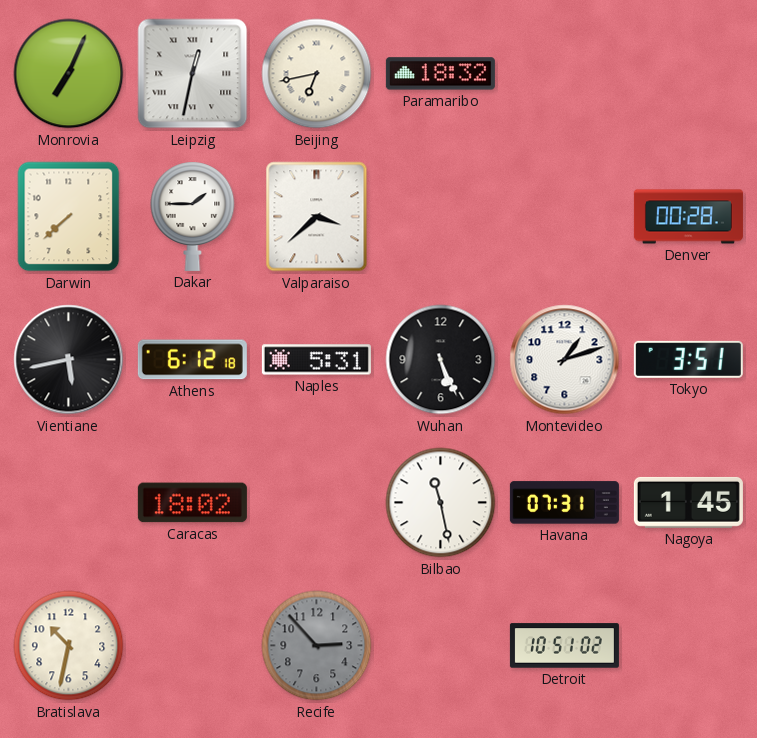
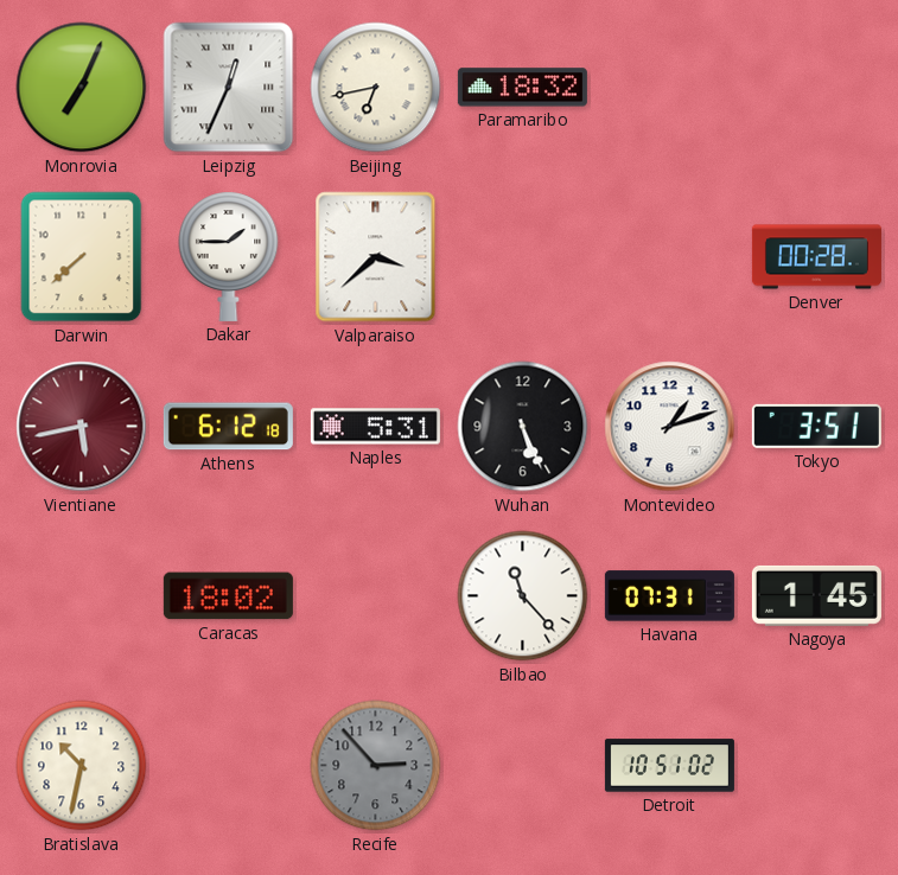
Leipzig: 12:32 -> 12:34 (229, 88)
Vientiane dial: black -> burgundy (82, 427)
Bilbao: 11:28 -> 11:23 (523, 596)
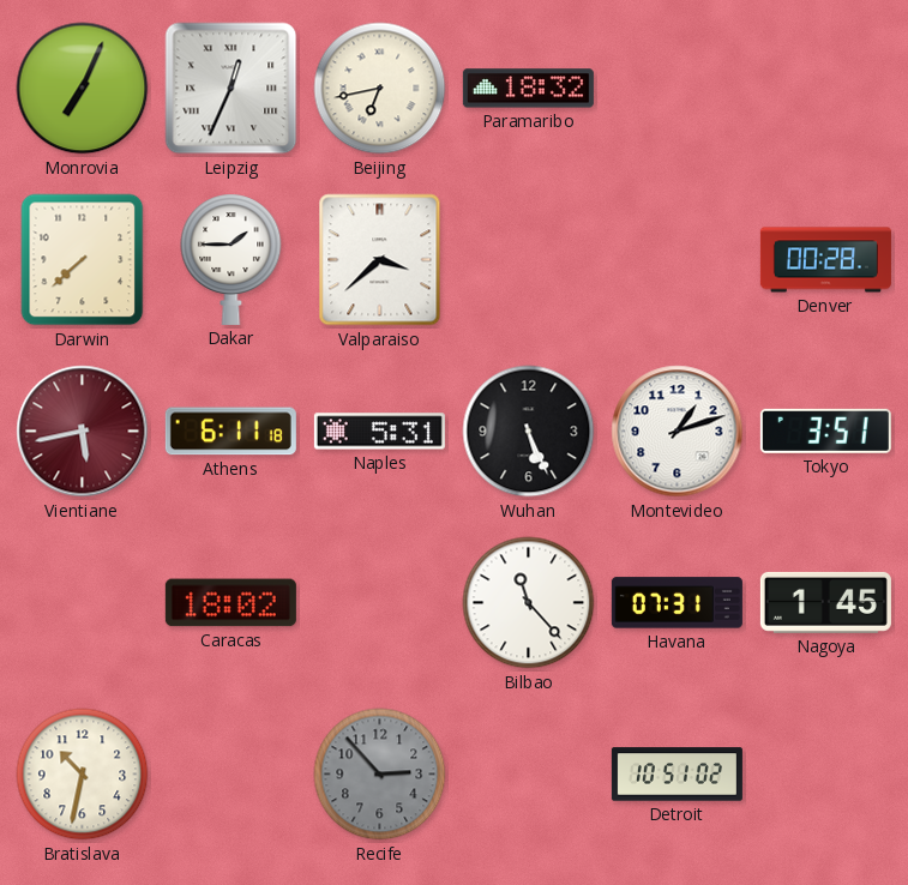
Athens: 6:12 -> 6:11 (230, 432)
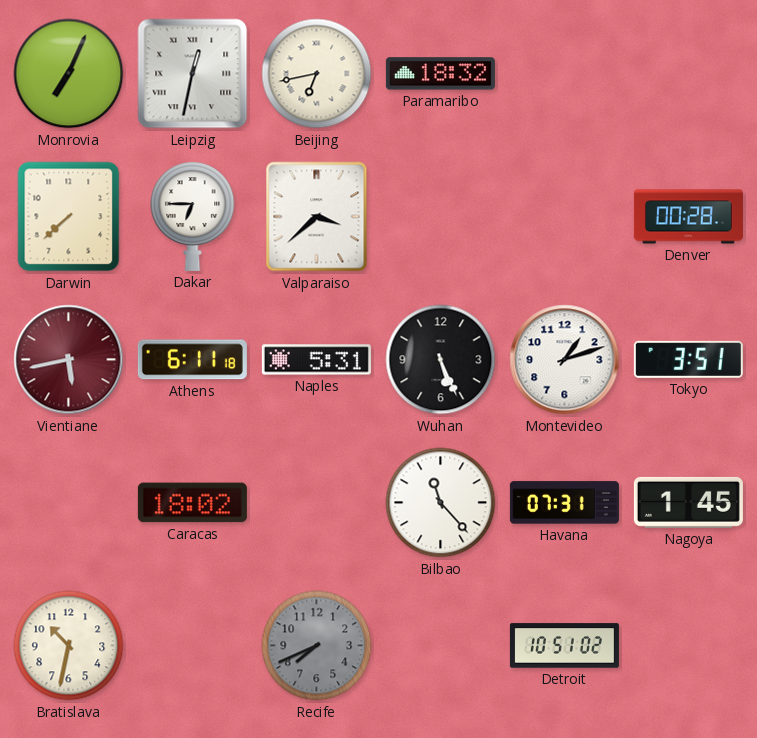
Leipzig: 12:34 -> 12:32 (193, 74)
Dakar: 1:45 -> 6:45 (193, 216)
Recife: 2:53 -> 7:41 (317, 646)
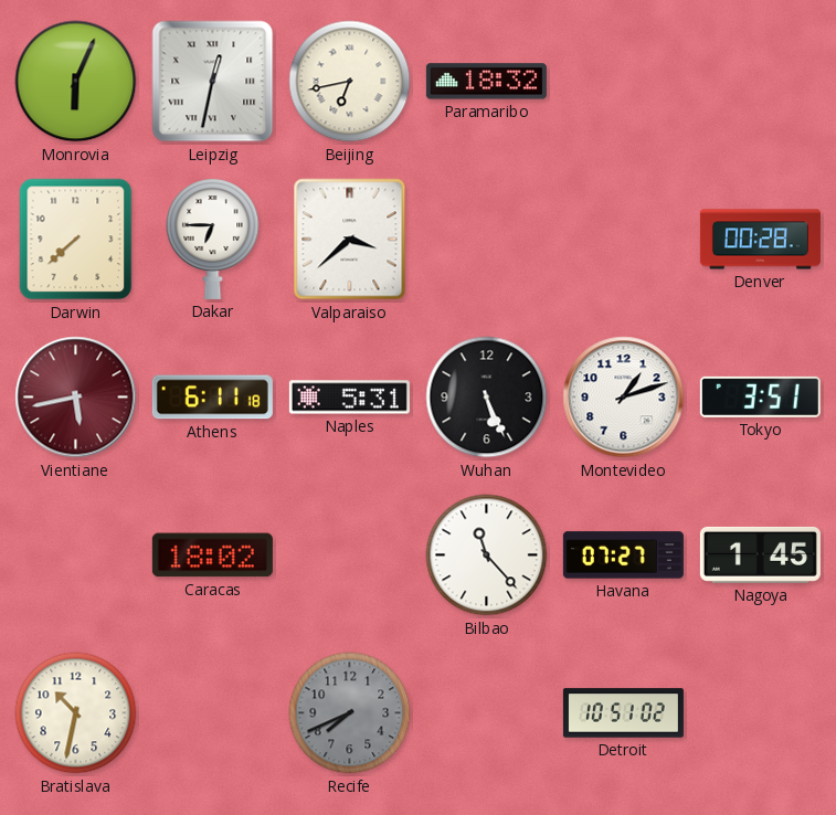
Monrovia: 7:04 -> 6:04 (76, 82)
Havana: 07:31 -> 07:27 (623, 555)
